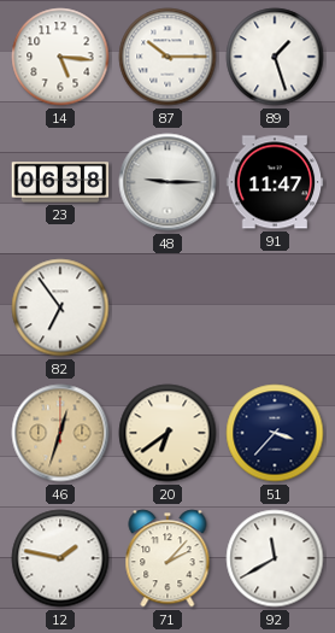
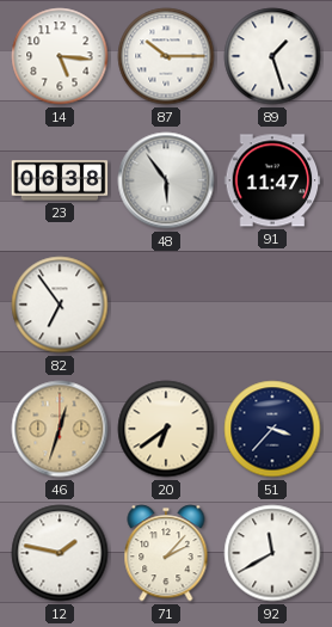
48: 9:15 -> 5:54 (166, 180)
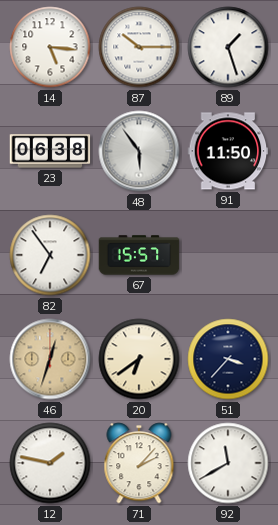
91: 11:47 -> 11:50 (228, 151)
67: none -> 15:57 (139, 255)
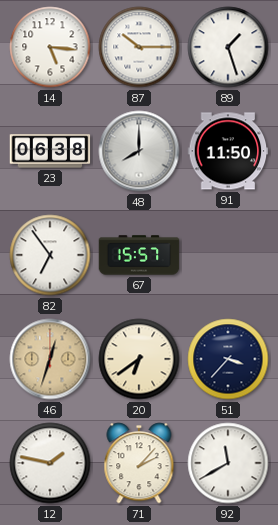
48: 5:54 -> 8:00 (139, 151)
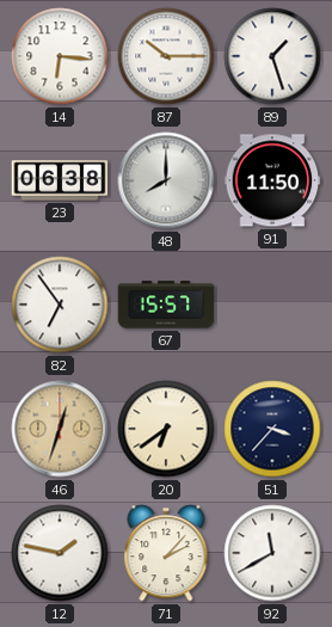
14: 5:16 -> 6:16 (60, 56)
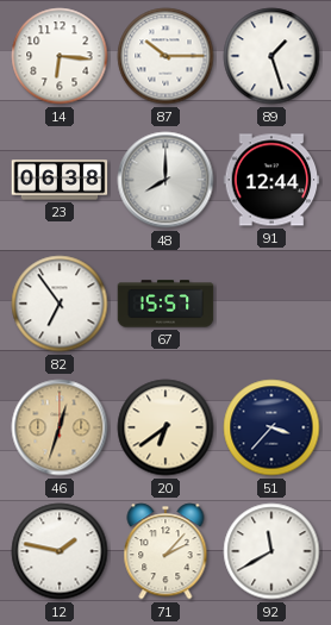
91: 11:50 -> 12:44 (271, 180)
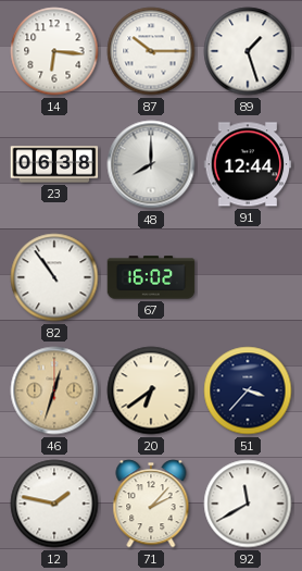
82: 6:54 -> 10:54 (54, 277)
67: 15:57 -> 16:02 (151, 277)
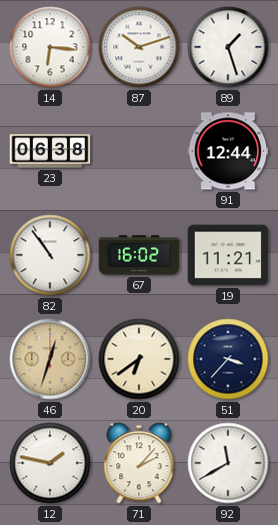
87: 10:15 -> 10:12 (139, 47)
48: 8:00 -> none (151, 164)
19: none -> 11:21 (228, 255)
